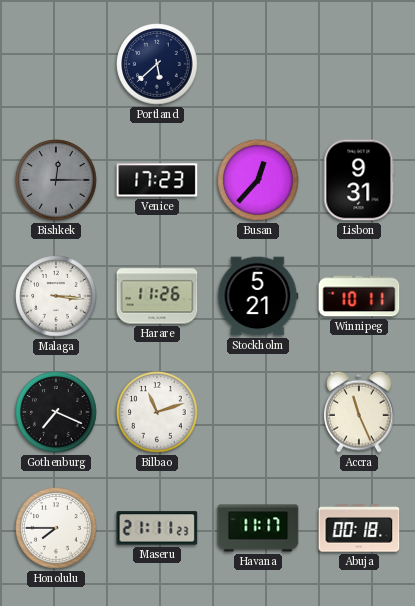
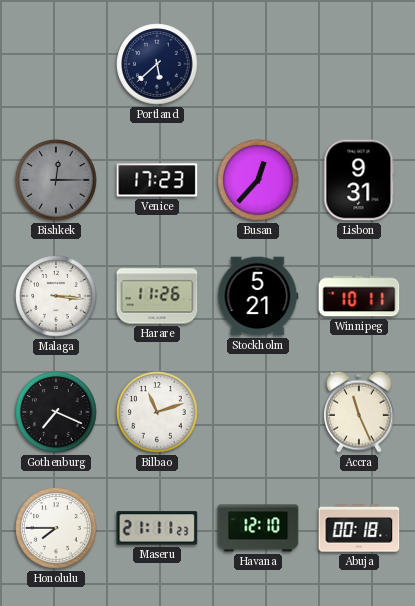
Havana: 11:17 -> 12:10 (258, 528)
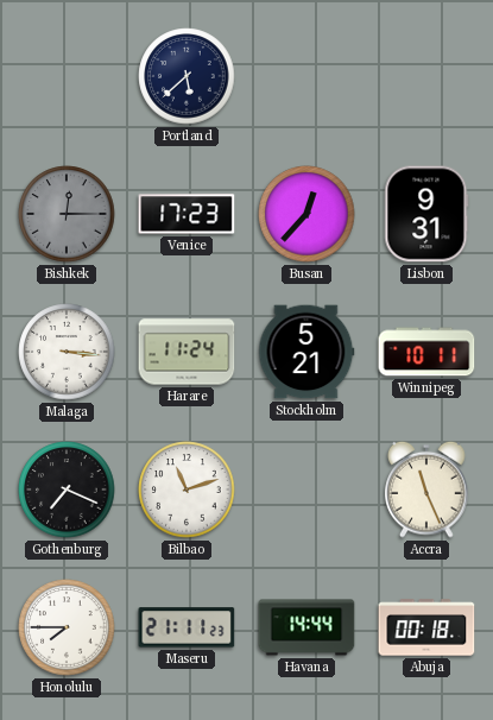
Harare: 11:26 -> 11:24 (187, 352)
Havana: 12:10 -> 14:44 (306, 627)
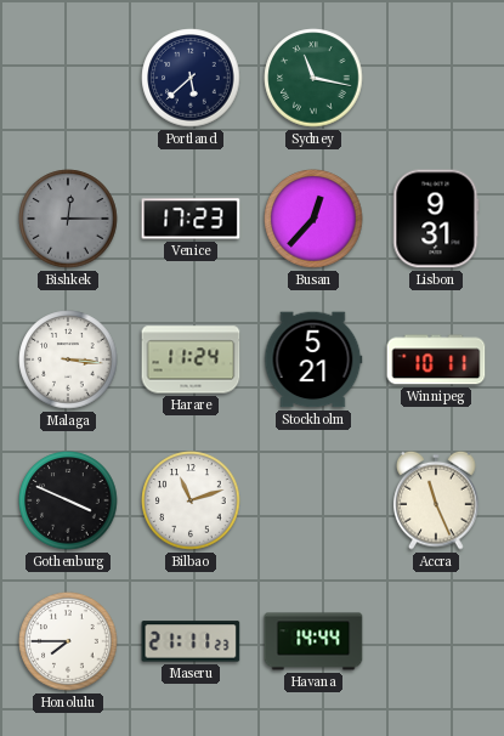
Sydney: none -> 11:17 (313, 78)
Gothenburg: 7:19 -> 3:49 (68, 500)
Abuja: 00:18 -> none (426, 627)
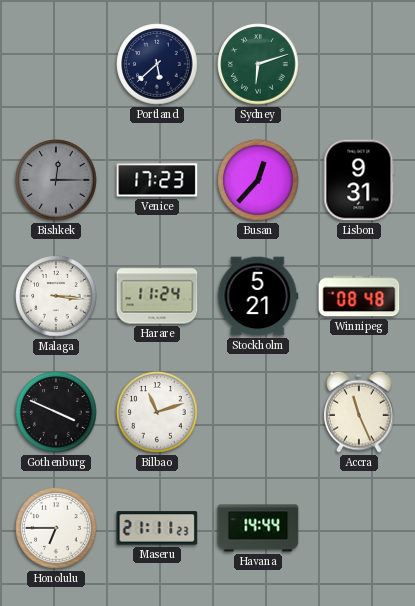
Sydney: 11:17 -> 6:12 (258, 64)
Winnipeg: 10:11 -> 08:48 (359, 296)
Honolulu: 7:45 -> 6:45 (56, 528)
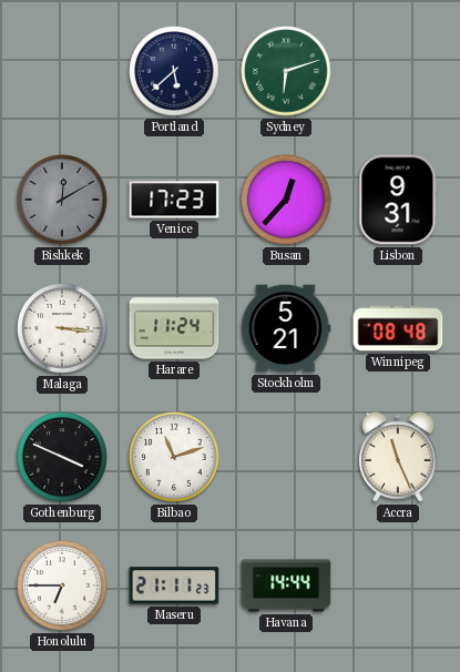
Bishkek: 12:15 -> 12:10 (62, 200)
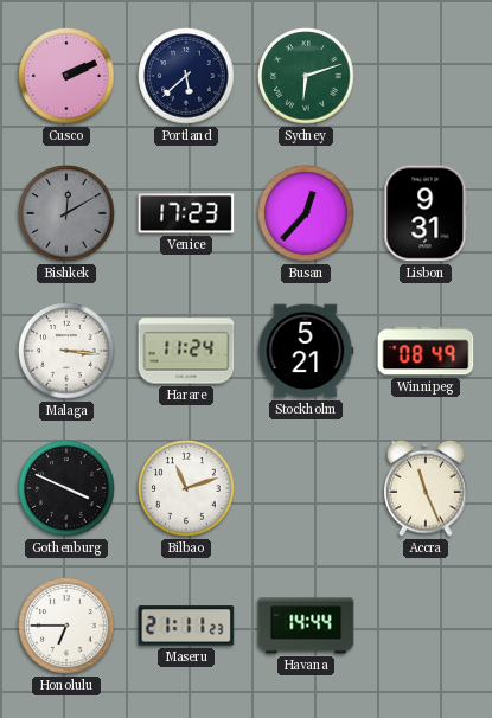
Cusco: none -> 2:11 (66, 76)
Winnipeg: 08:48 -> 08:49 (426, 351)
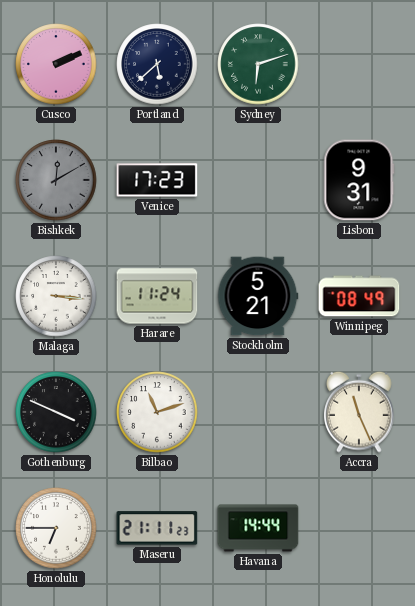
Busan: 12:37 -> none (306, 213)
